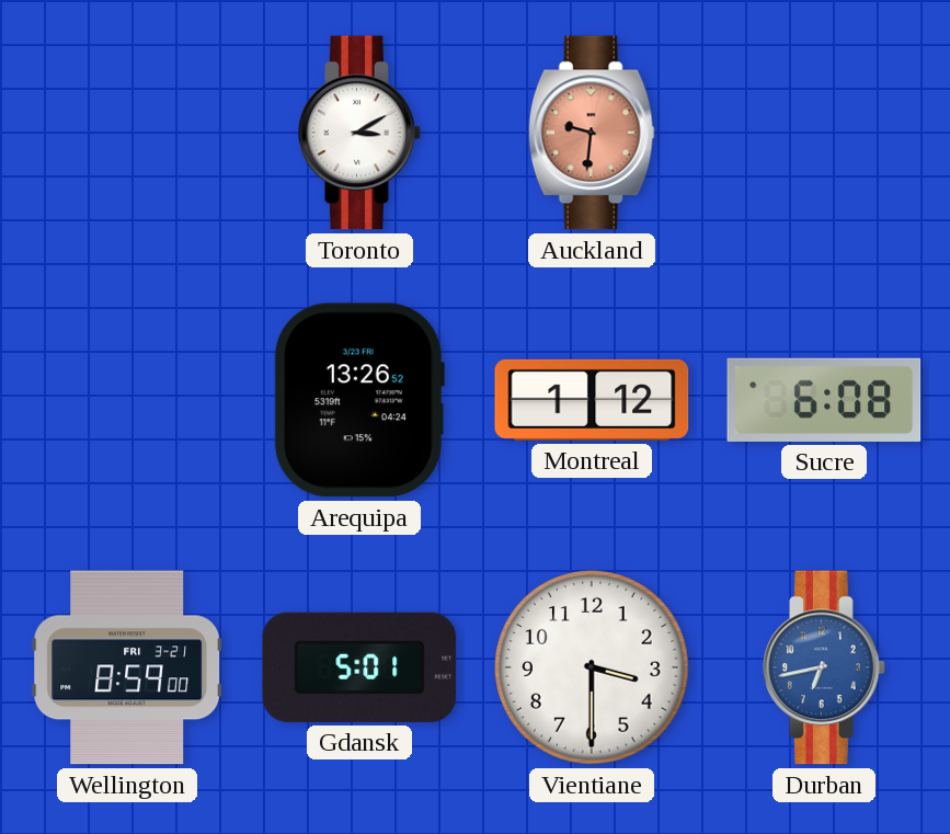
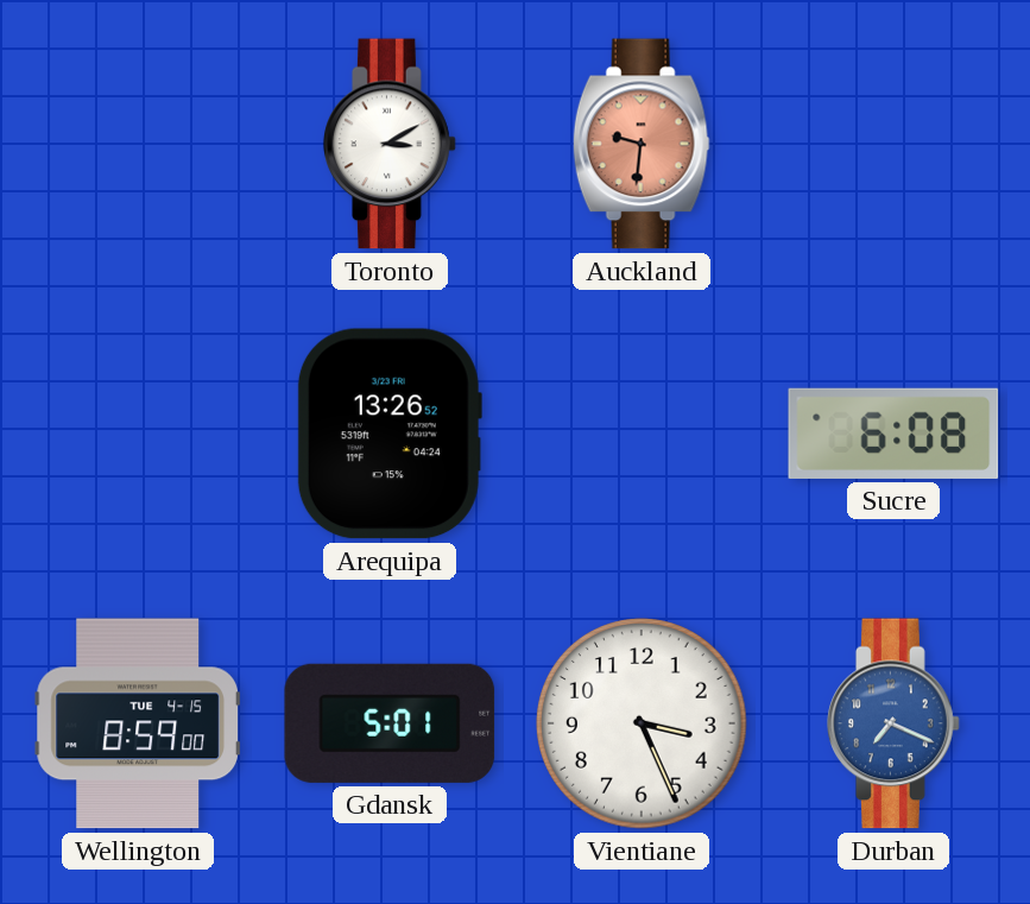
Montreal: 1:12 -> none (592, 400)
Wellington date: FRI 3-21 -> TUE 4-15 (138, 723)
Vientiane: 3:30 -> 3:26 (643, 725)
Durban: 6:43 -> 7:19 (893, 723)
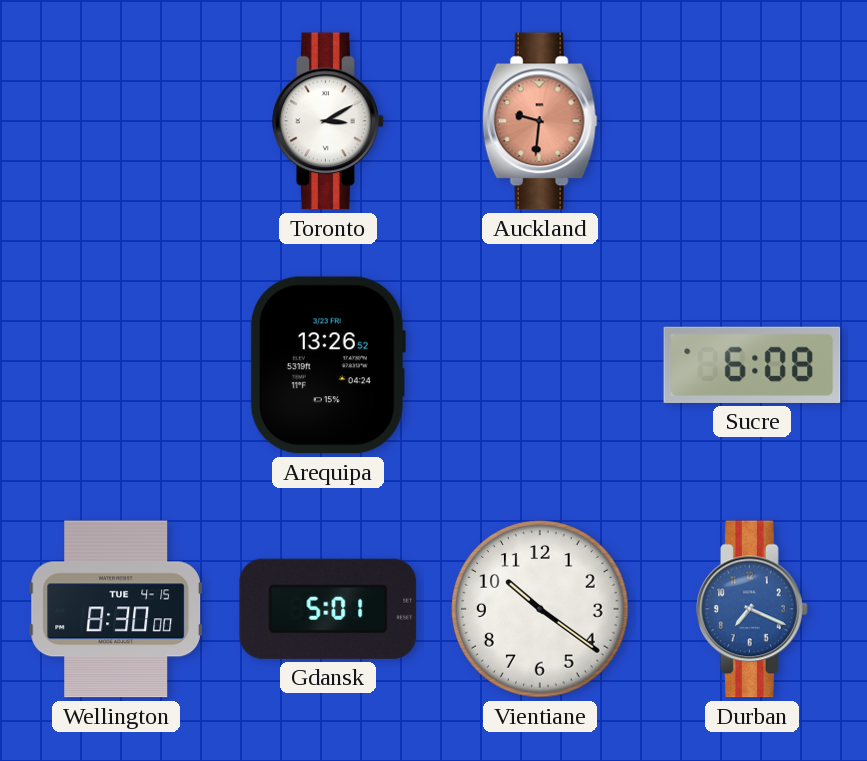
Wellington: 8:59 -> 8:30 (116, 609)
Vientiane: 3:26 -> 10:21 (541, 610)
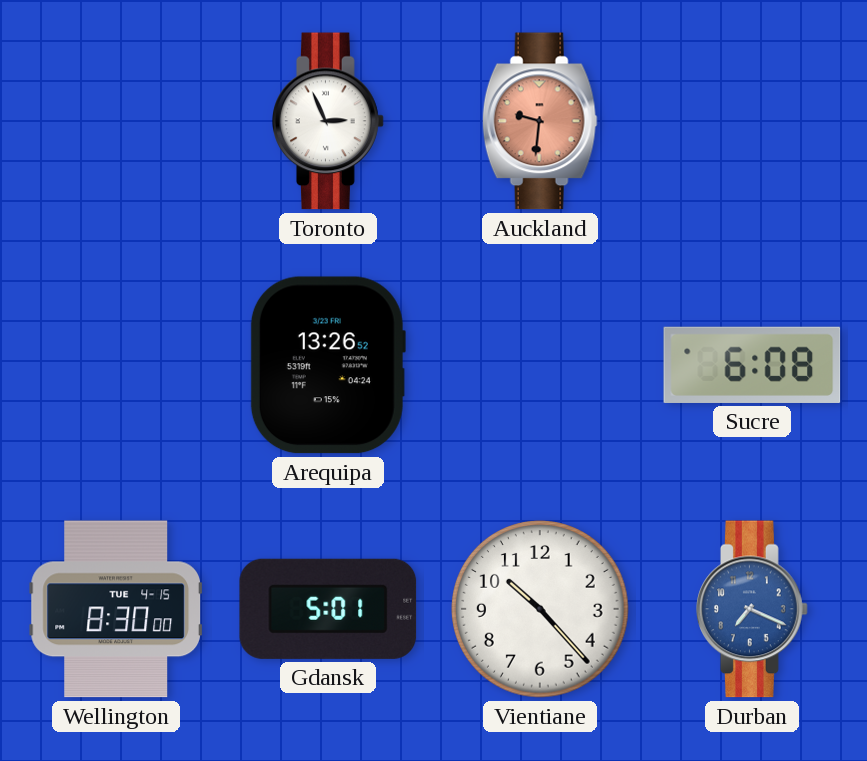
Toronto: 3:10 -> 2:56 (328, 121)
Vientiane: 10:21 -> 10:23 (541, 610)
